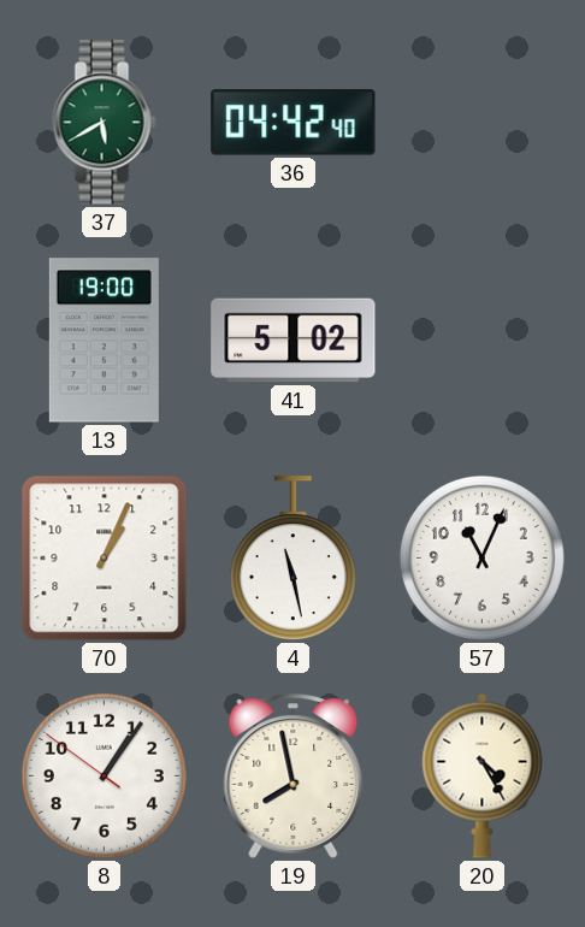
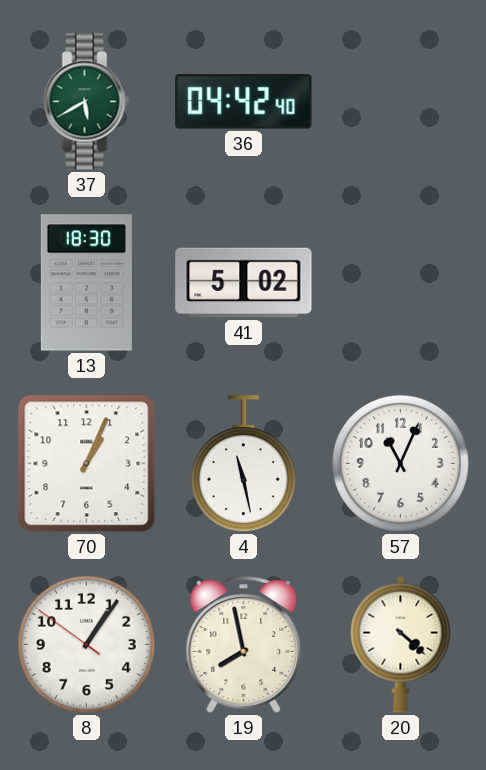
13: 19:00 -> 18:30 (86, 283)
20: 4:25 -> 4:22 (401, 644)
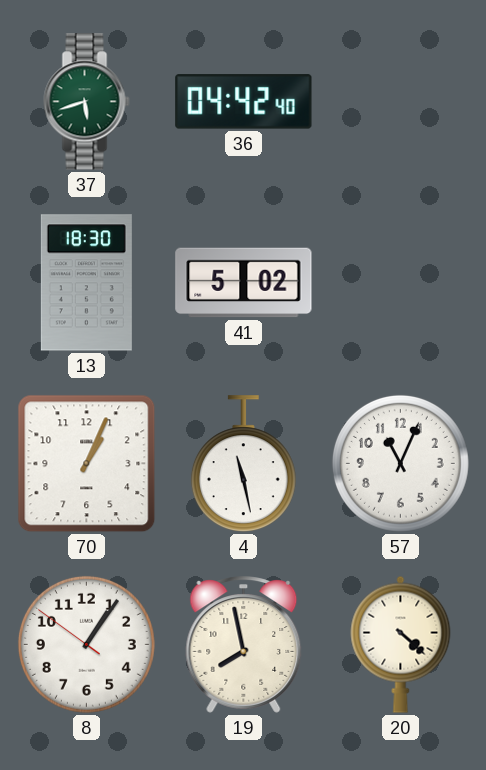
37: 5:40 -> 5:42 (87, 102)
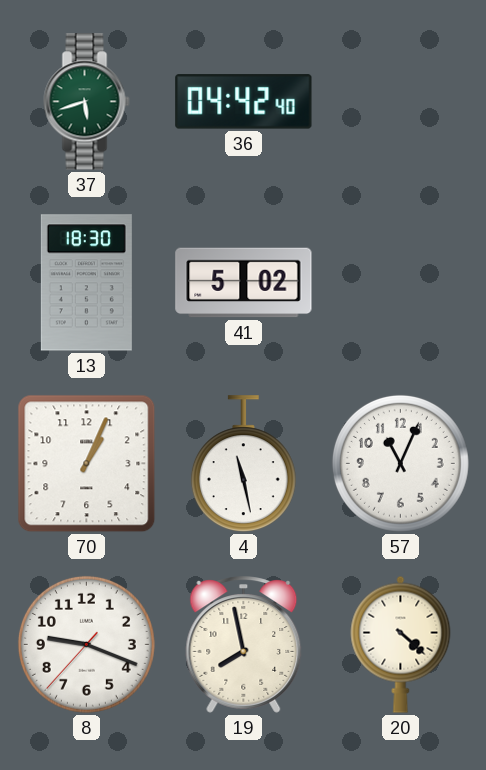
8: 1:05 -> 9:18 (86, 644)
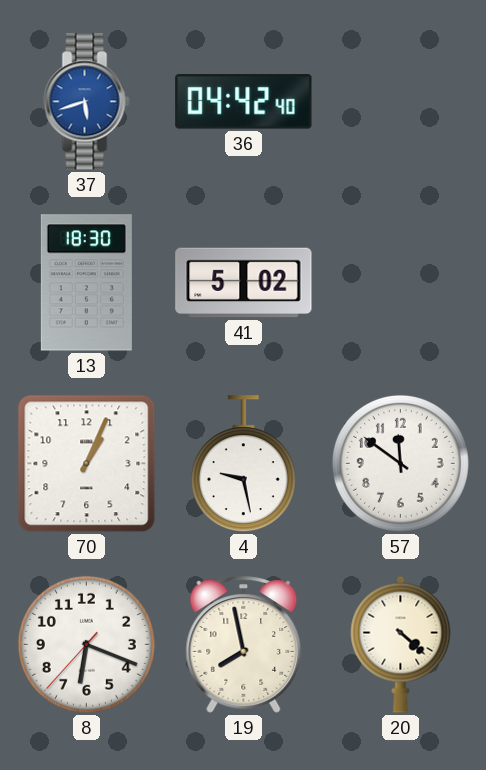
37 dial: green -> blue (87, 102)
4: 11:28 -> 9:28 (243, 464)
57: 11:04 -> 11:51 (400, 463)
8: 9:18 -> 6:18 (86, 644)
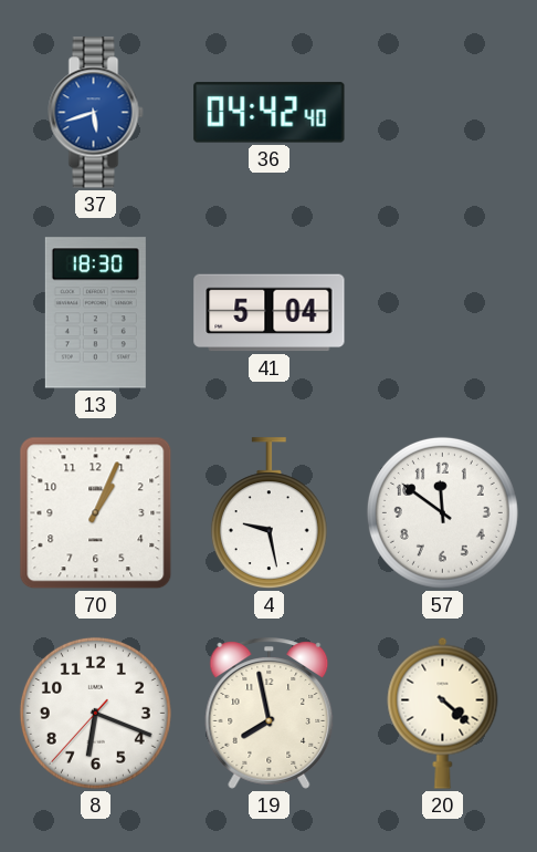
41: 5:02 -> 5:04 (270, 313)
